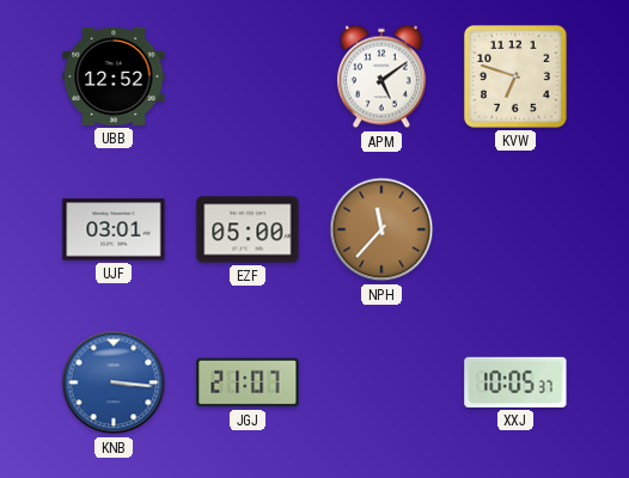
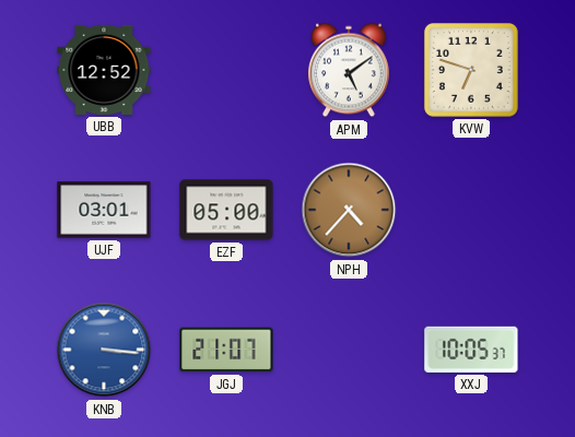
NPH: 11:37 -> 4:37 (349, 210)
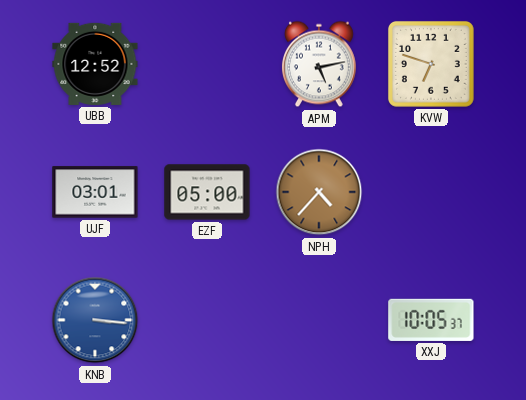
APM: 5:09 -> 5:13 (319, 64)
JGJ: 21:07 -> none (226, 350)
